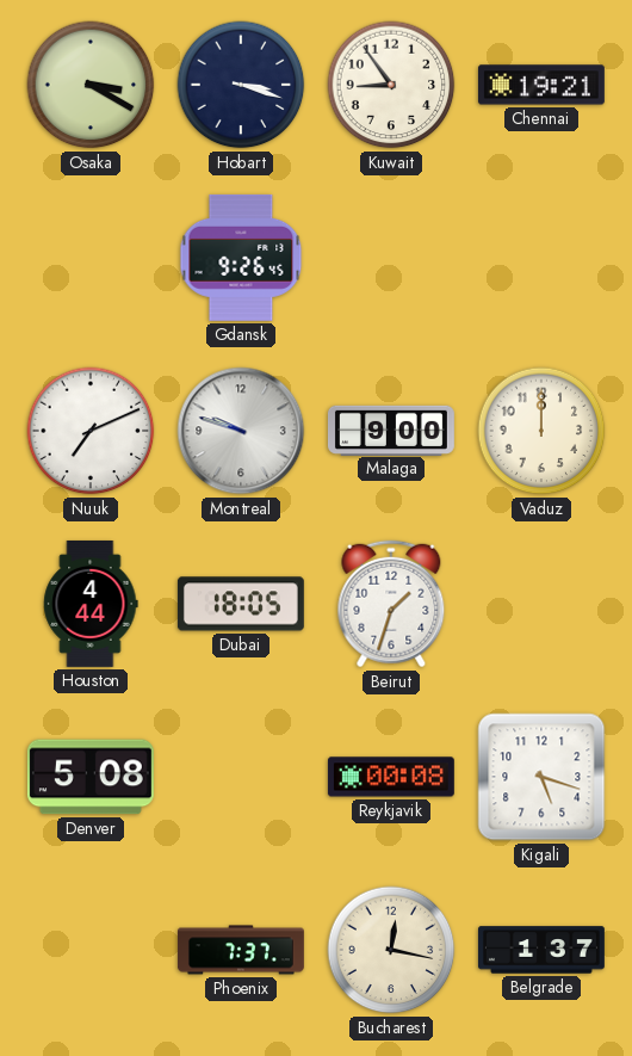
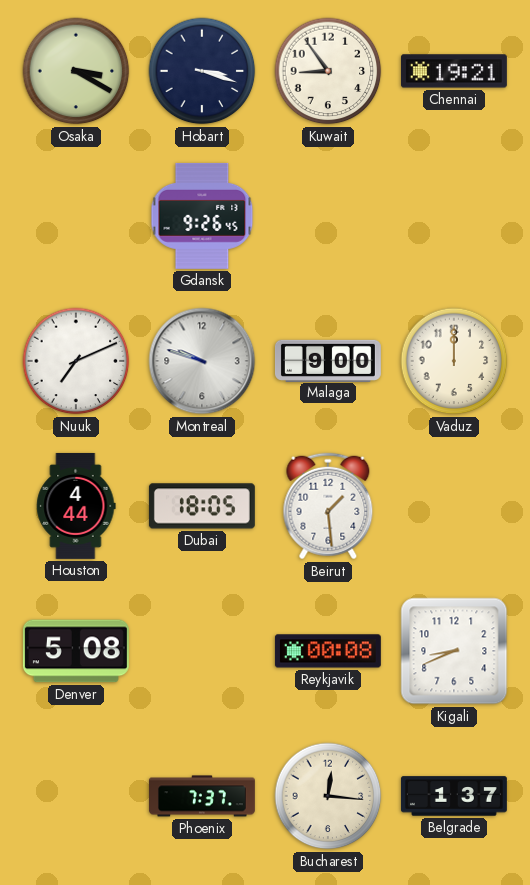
Beirut: 1:33 -> 1:29 (328, 506)
Kigali: 5:18 -> 8:41 (454, 651)
Bucharest: 12:17 -> 12:16 (328, 796)
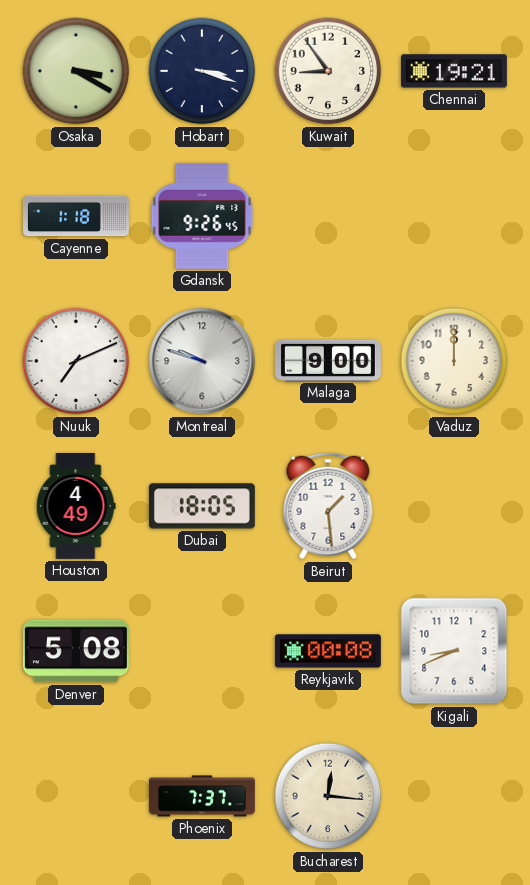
Cayenne: none -> 1:18 (77, 216)
Houston: 4:44 -> 4:49 (76, 506)
Belgrade: 1:37 -> none (454, 796)
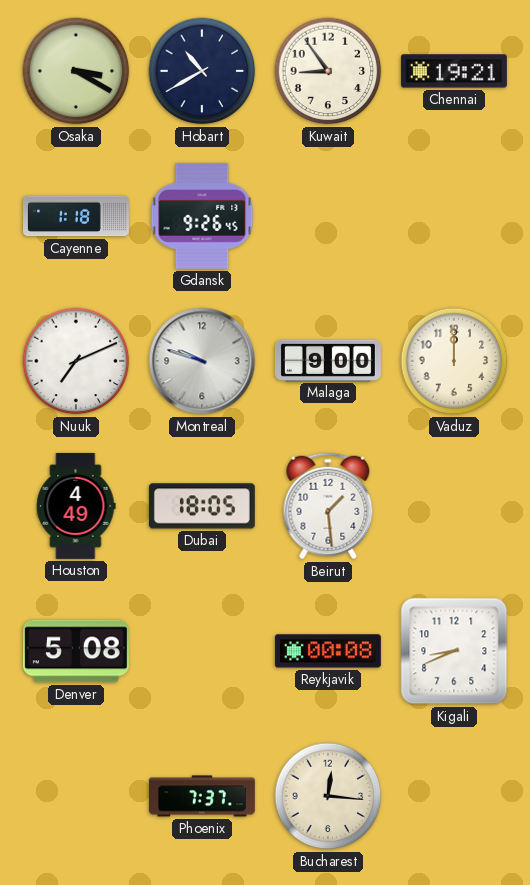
Hobart: 3:18 -> 10:40 (202, 71)
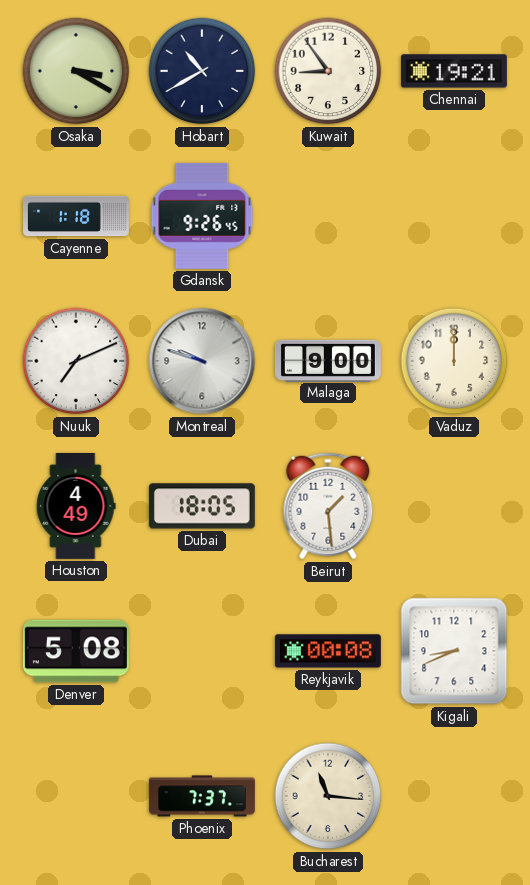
Bucharest: 12:16 -> 11:16 (328, 796)
